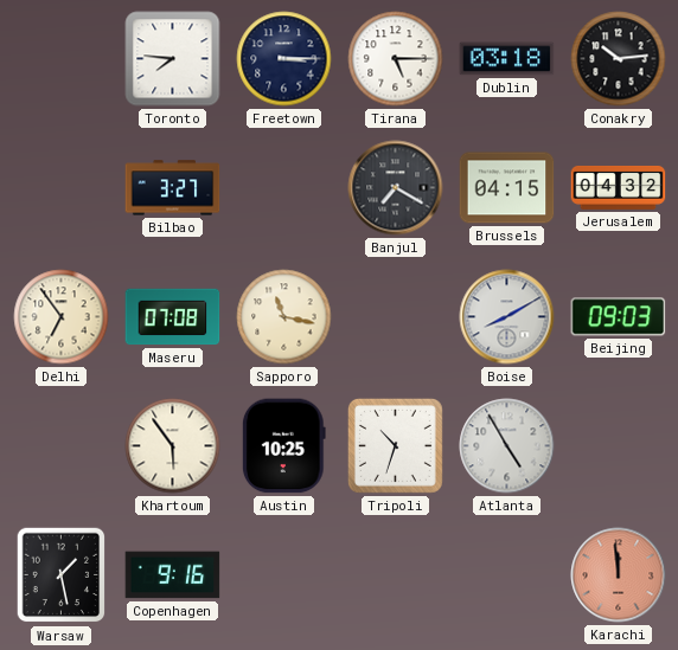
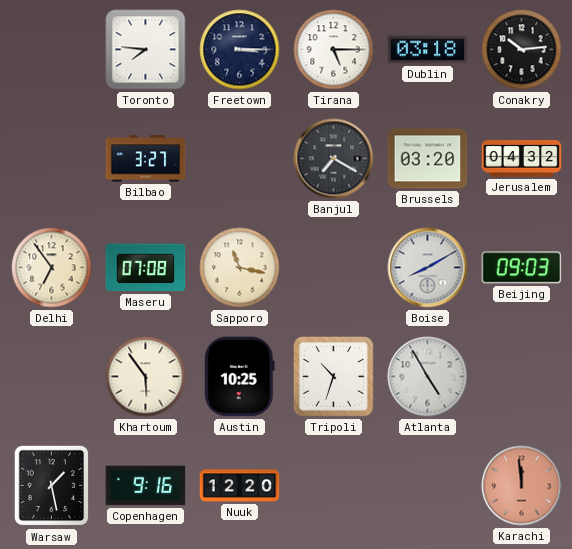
Brussels: 04:15 -> 03:20 (428, 159)
Nuuk: none -> 12:20 (240, 486)
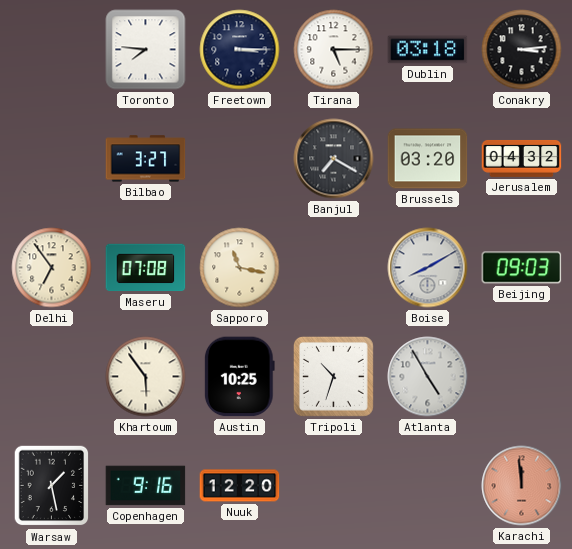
Conakry: 10:14 -> 3:14 (522, 50)
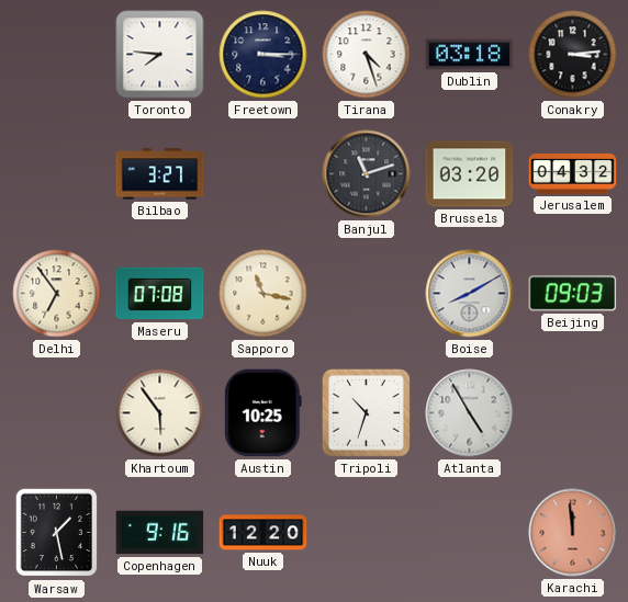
Tirana: 5:15 -> 4:27 (367, 55)
Banjul: 7:20 -> 11:12 (367, 174)
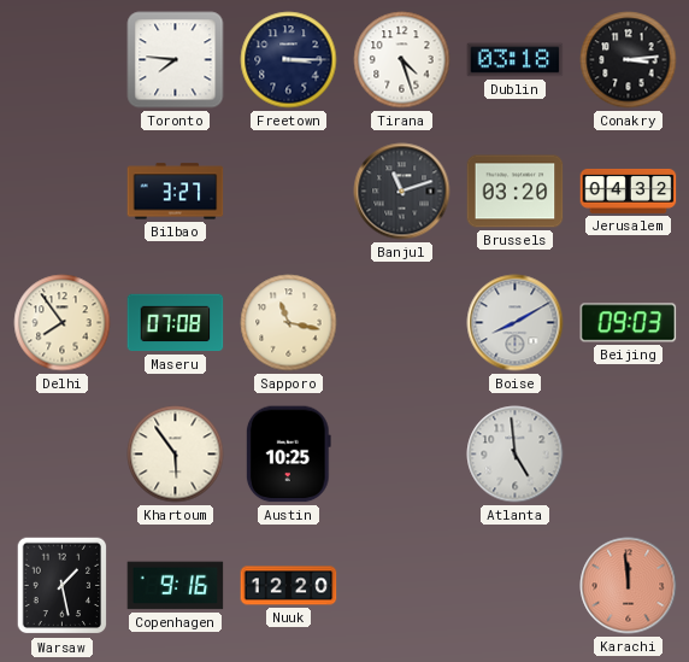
Delhi: 6:54 -> 7:54 (63, 323)
Tripoli: 10:33 -> none (366, 412)
Atlanta: 4:55 -> 4:59 (516, 455)
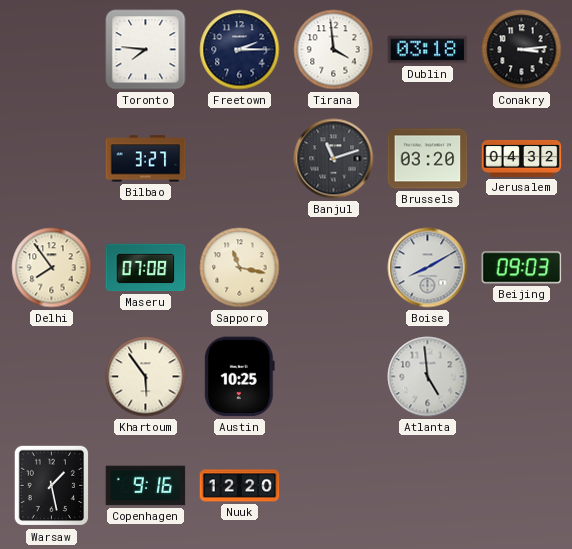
Freetown: 3:15 -> 2:15 (240, 50)
Tirana: 4:27 -> 3:59 (334, 50)
Karachi: 11:59 -> none (629, 586)
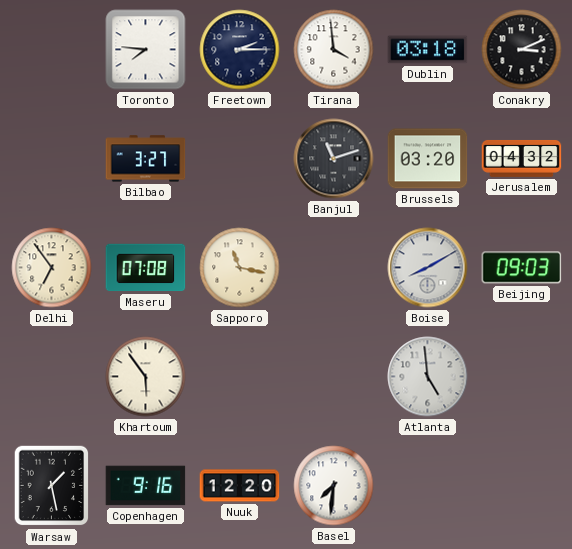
Conakry: 3:14 -> 3:11 (522, 50)
Delhi: 7:54 -> 6:54 (52, 268)
Austin: 10:25 -> none (239, 377)
Basel: none -> 7:31 (334, 486)
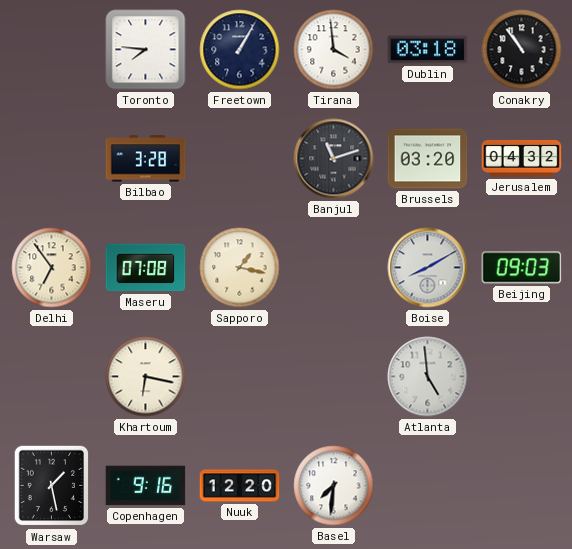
Freetown: 2:15 -> 1:05 (240, 50)
Conakry: 3:11 -> 10:54 (522, 50)
Bilbao: 3:27 -> 3:28 (146, 159)
Sapporo: 11:17 -> 1:17 (240, 268)
Khartoum: 5:54 -> 6:17 (146, 377)
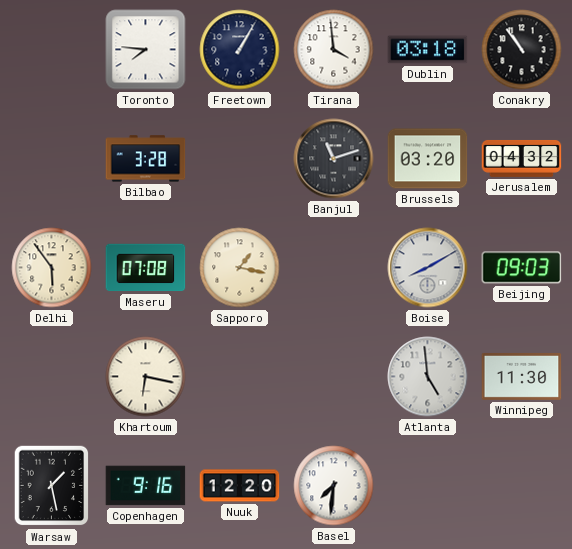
Delhi: 6:54 -> 5:54 (52, 268)
Winnipeg: none -> 11:30 (522, 376)
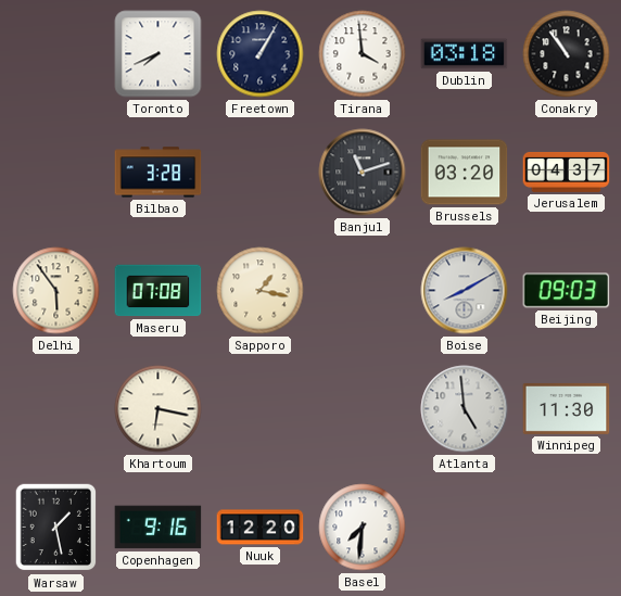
Toronto: 7:46 -> 7:41 (159, 54)
Jerusalem: 04:32 -> 04:37 (567, 172)
